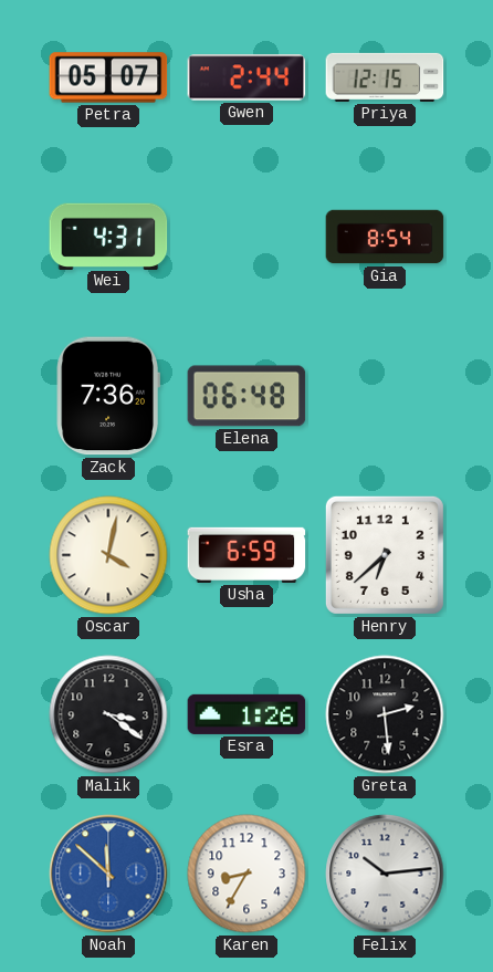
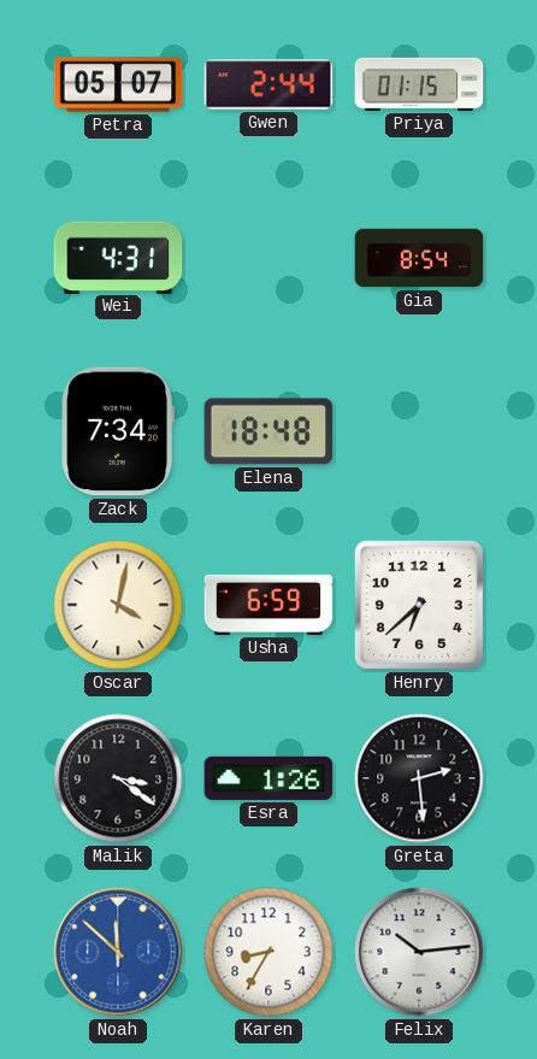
Priya: 12:15 -> 01:15 (419, 84)
Zack: 7:36 -> 7:34 (118, 431)
Elena: 06:48 -> 18:48 (268, 431)
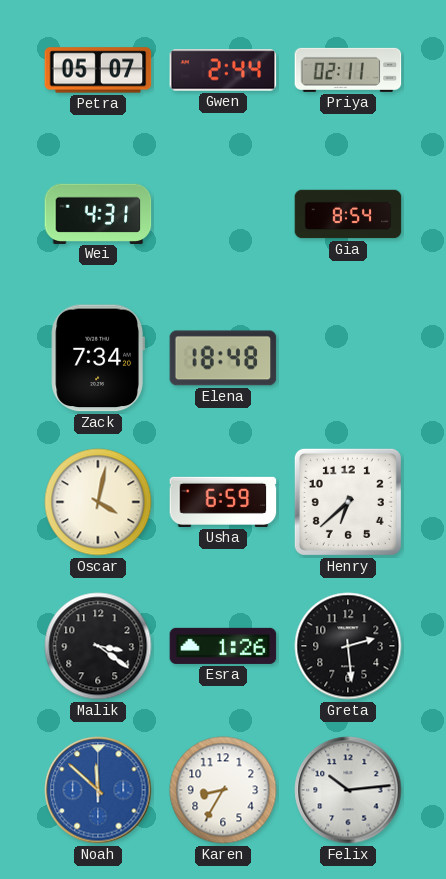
Priya: 01:15 -> 02:11 (348, 70)
